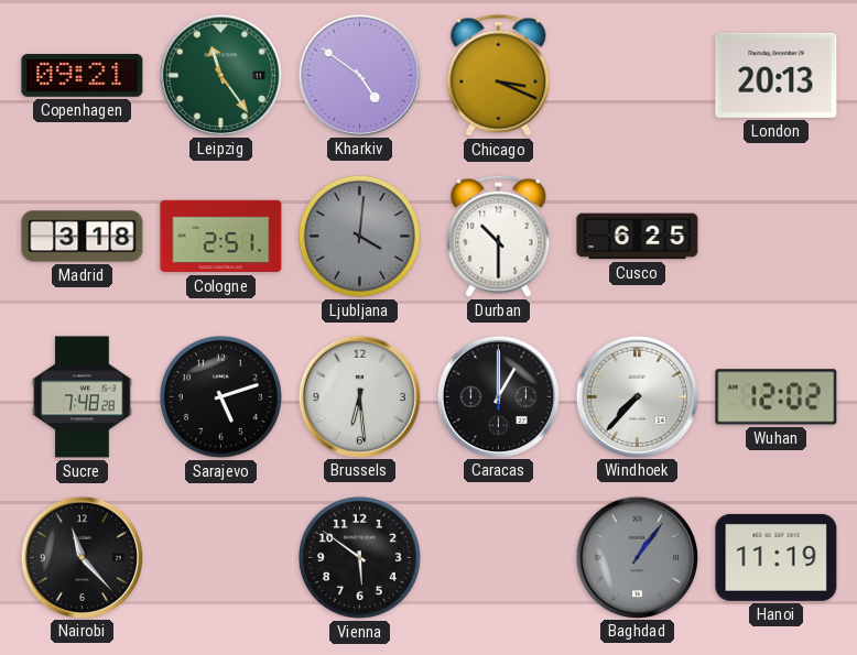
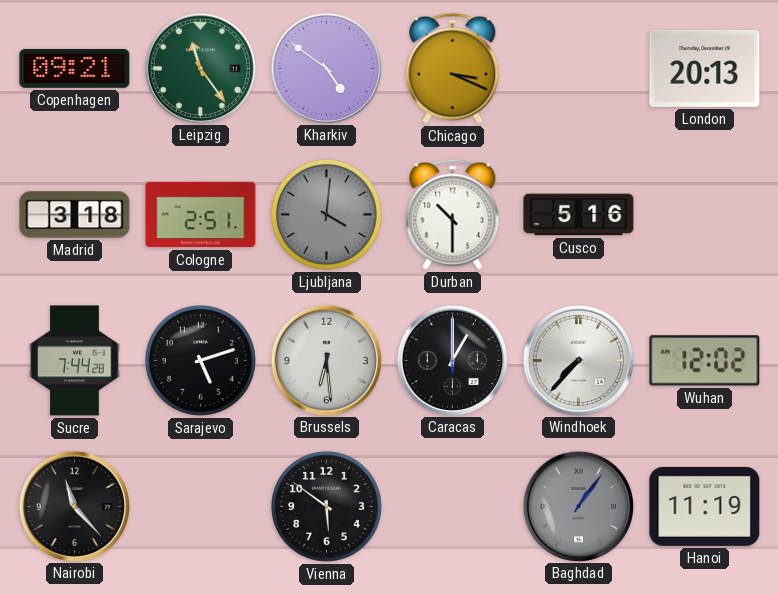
Cusco: 6:25 -> 5:16 (579, 215)
Sucre: 7:48 -> 7:44 (75, 361)
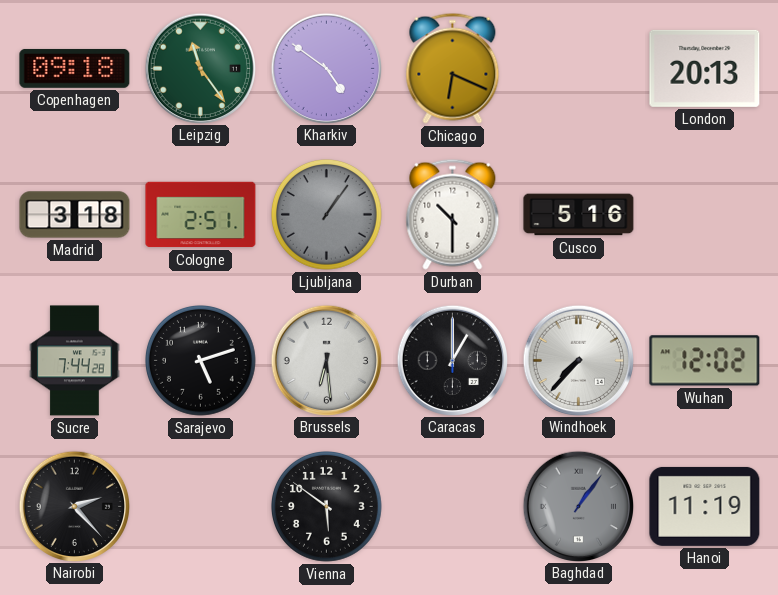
Copenhagen: 09:21 -> 09:18 (75, 68)
Chicago: 3:19 -> 6:19 (453, 68)
Ljubljana: 4:01 -> 1:06 (327, 215)
Nairobi: 11:23 -> 2:23 (74, 506)
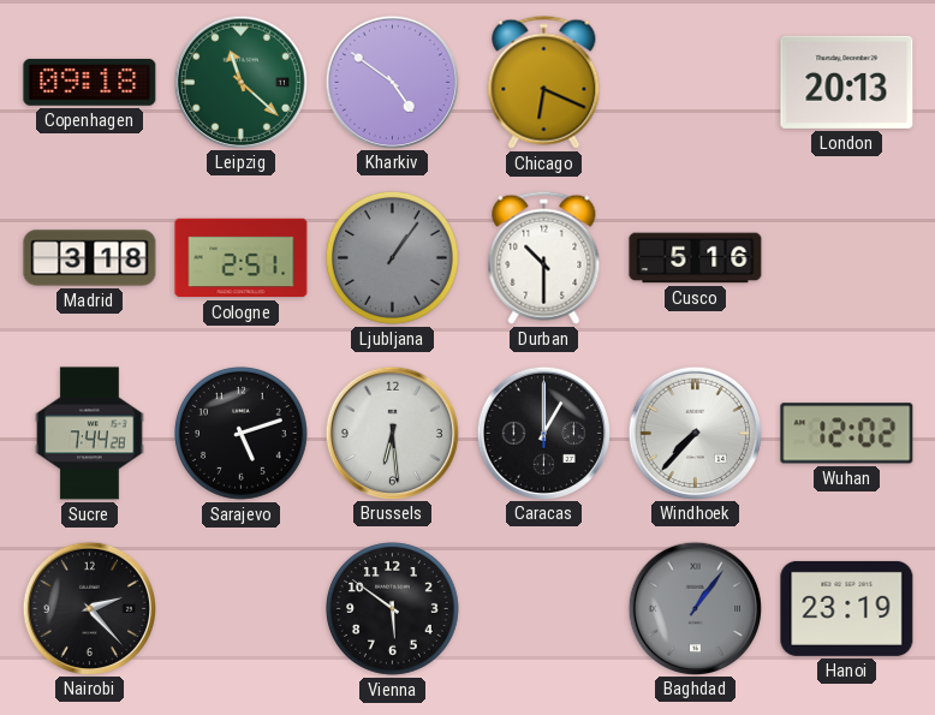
Leipzig: 11:24 -> 11:22 (240, 82)
Hanoi: 11:19 -> 23:19 (847, 608)
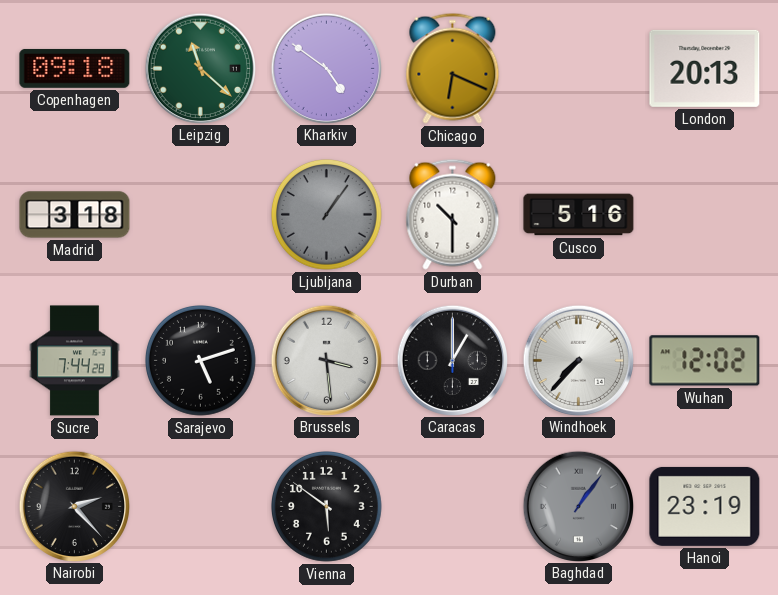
Cologne: 2:51 -> none (242, 258)
Brussels: 6:29 -> 3:29 (326, 360)
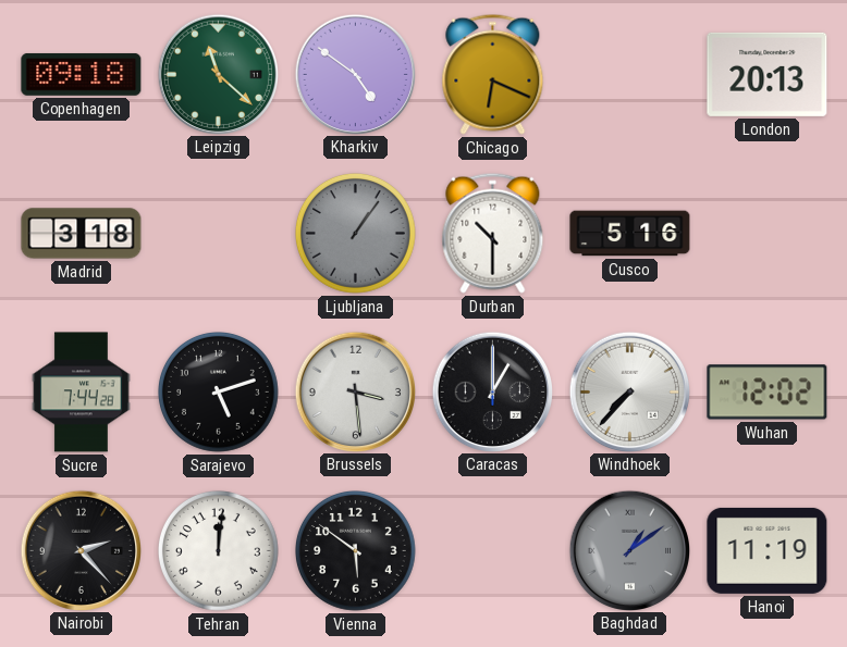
Tehran: none -> 12:01 (219, 551)
Baghdad: 1:06 -> 1:09 (629, 550)
Hanoi: 23:19 -> 11:19 (768, 550)
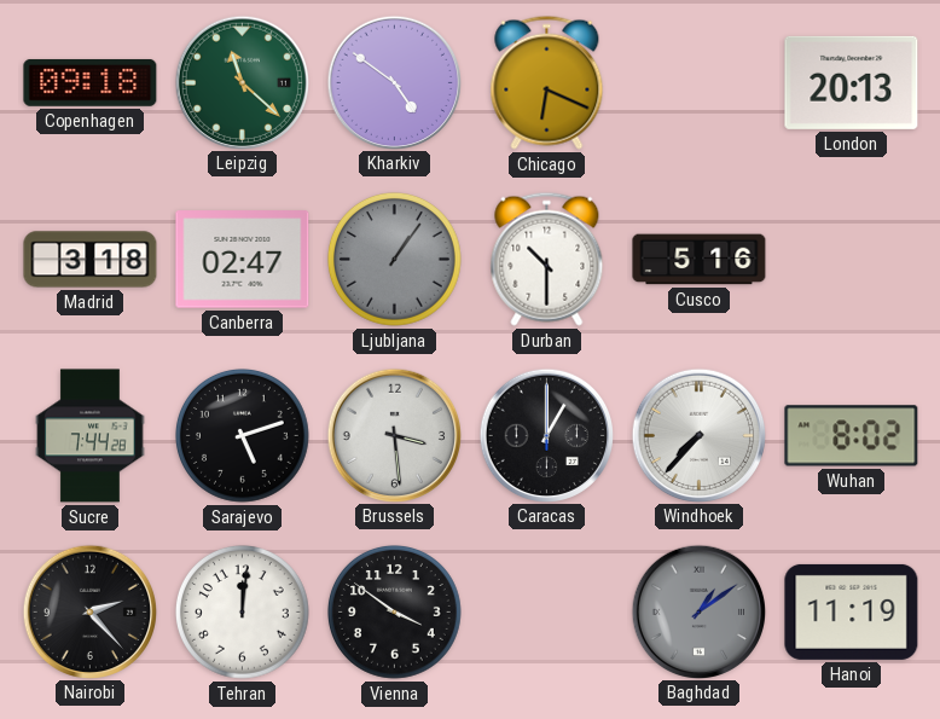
Canberra: none -> 02:47 (243, 260)
Wuhan: 12:02 -> 8:02 (852, 436)
Vienna: 5:51 -> 3:51 (395, 613)
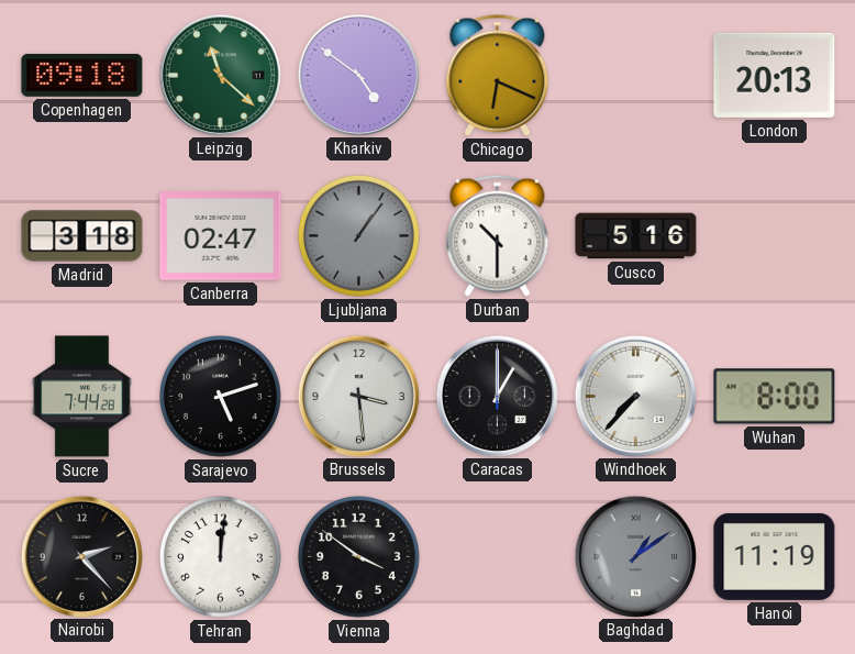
Wuhan: 8:02 -> 8:00 (775, 397)
